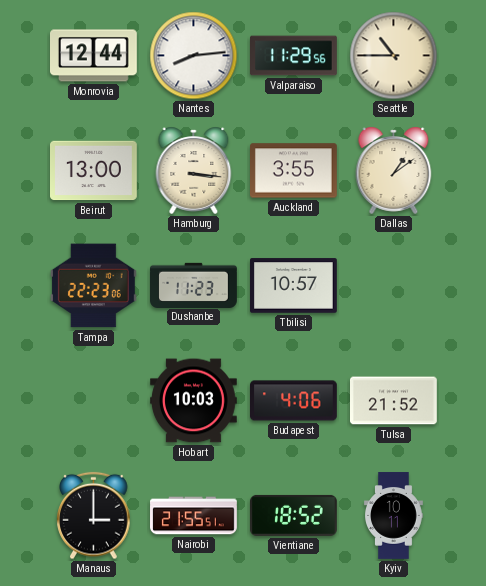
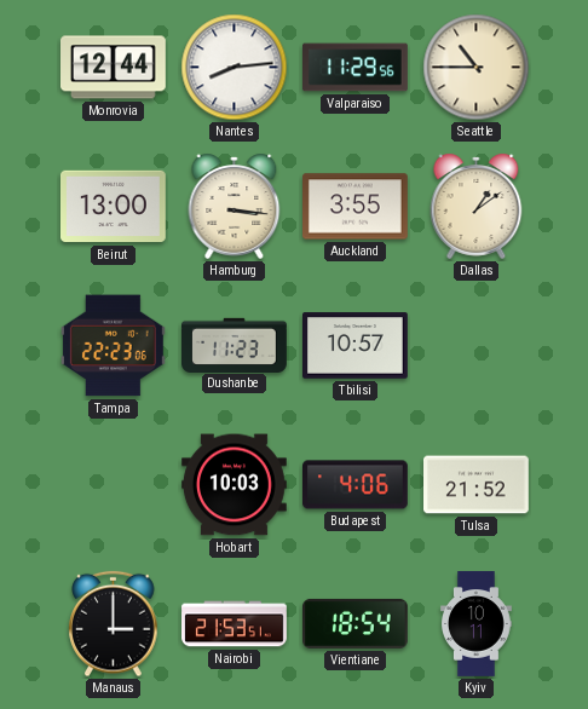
Nairobi: 21:55 -> 21:53 (235, 624)
Vientiane: 18:52 -> 18:54 (356, 623)
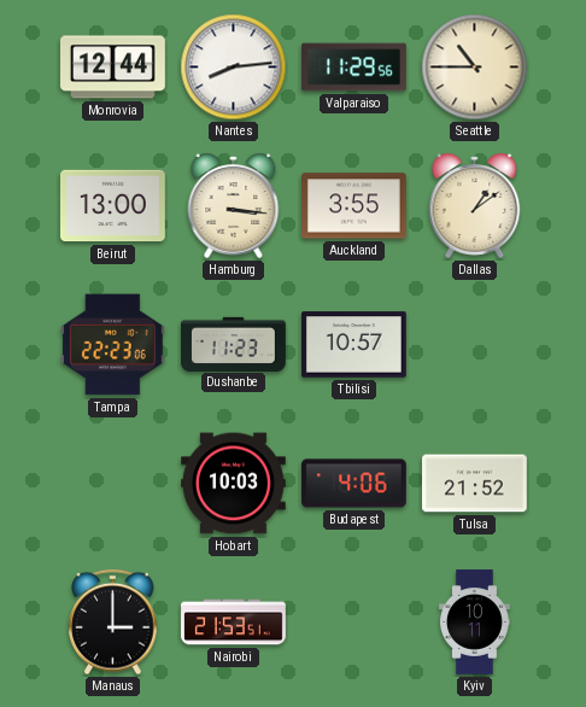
Vientiane: 18:54 -> none (356, 623)
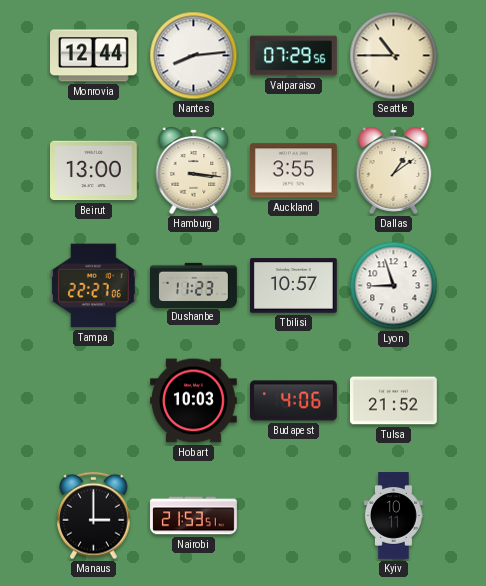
Valparaiso: 11:29 -> 07:29 (294, 56)
Tampa: 22:23 -> 22:27 (93, 286)
Lyon: none -> 8:57 (394, 286)
